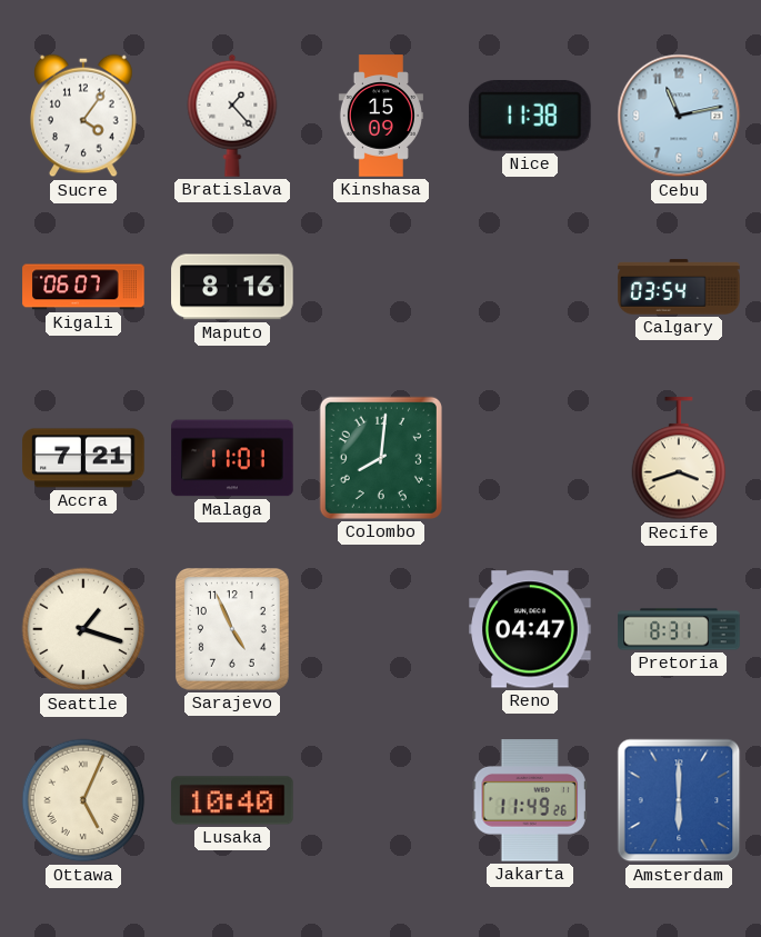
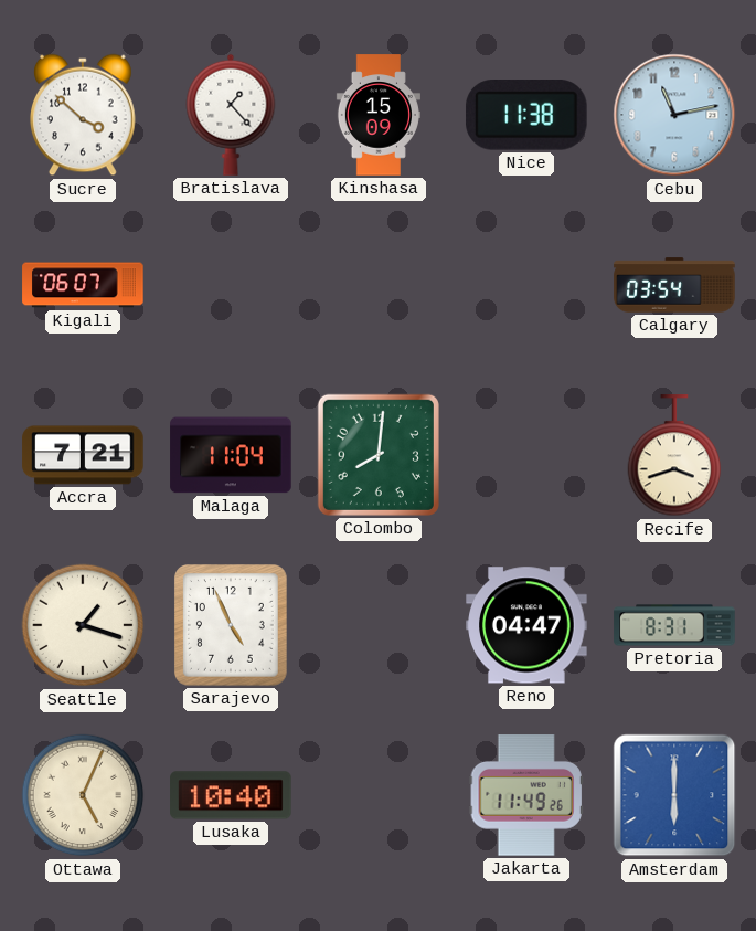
Sucre: 4:06 -> 3:52 (84, 115)
Maputo: 8:16 -> none (232, 287)
Malaga: 11:01 -> 11:04 (231, 455)
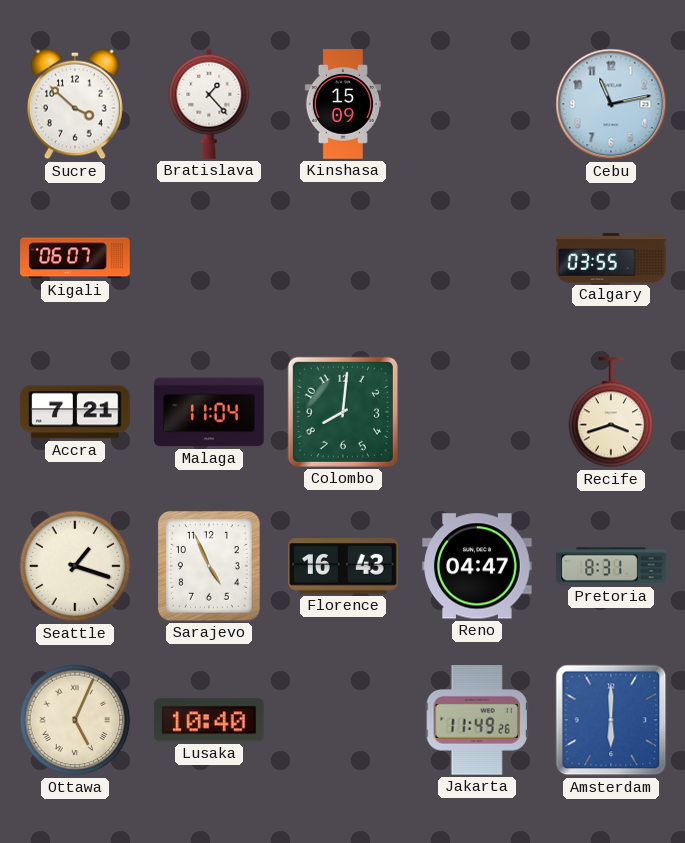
Nice: 11:38 -> none (526, 116)
Calgary: 03:54 -> 03:55 (611, 258)
Florence: none -> 16:43 (343, 566)
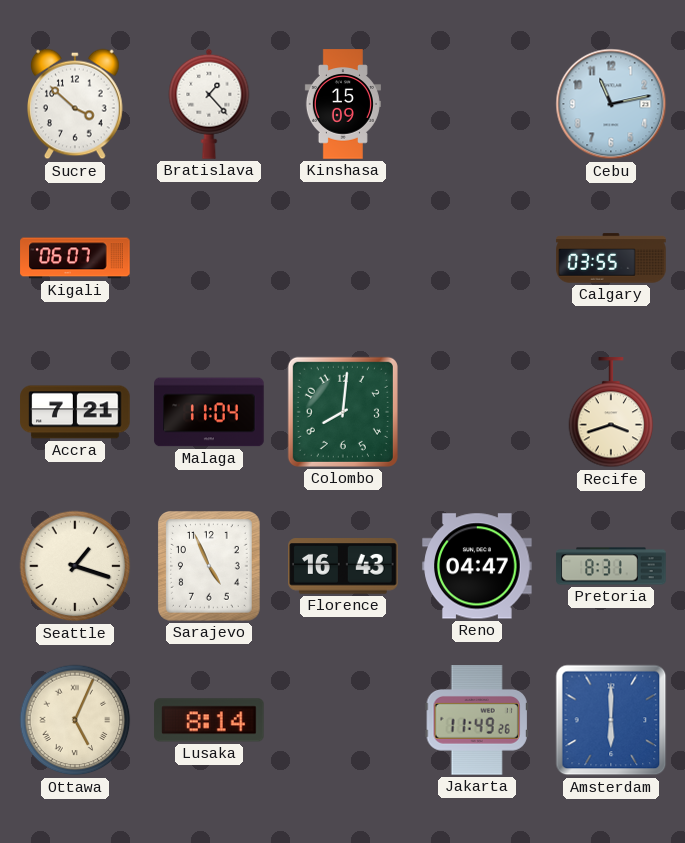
Lusaka: 10:40 -> 8:14 (209, 720)
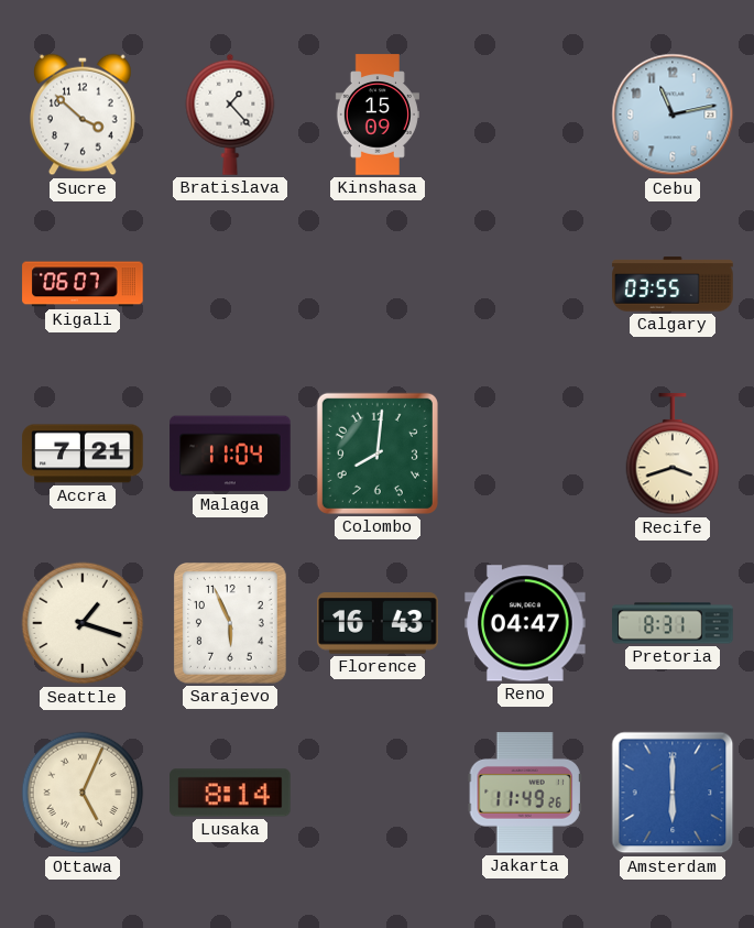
Sarajevo: 4:56 -> 5:56 (231, 624)
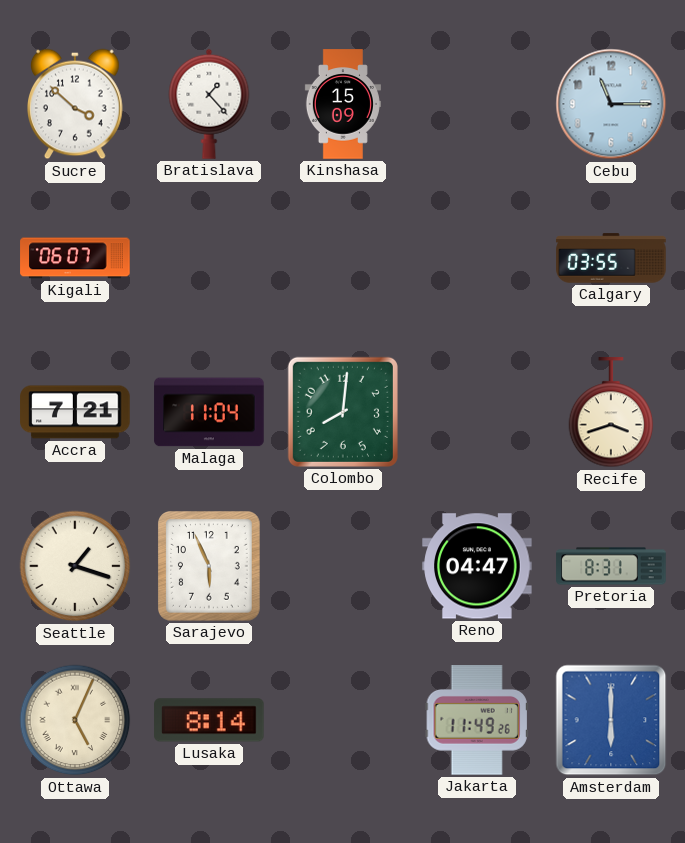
Cebu: 11:13 -> 11:15 (611, 104)
Florence: 16:43 -> none (378, 623)
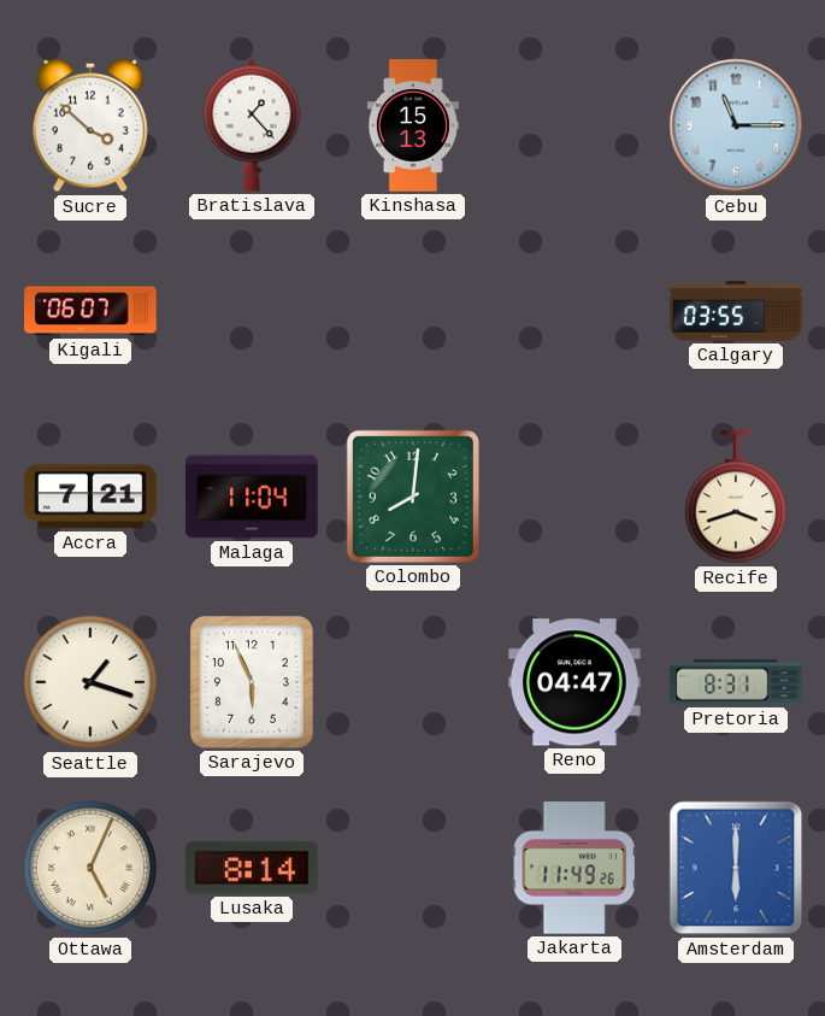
Kinshasa: 15:09 -> 15:13 (413, 125)
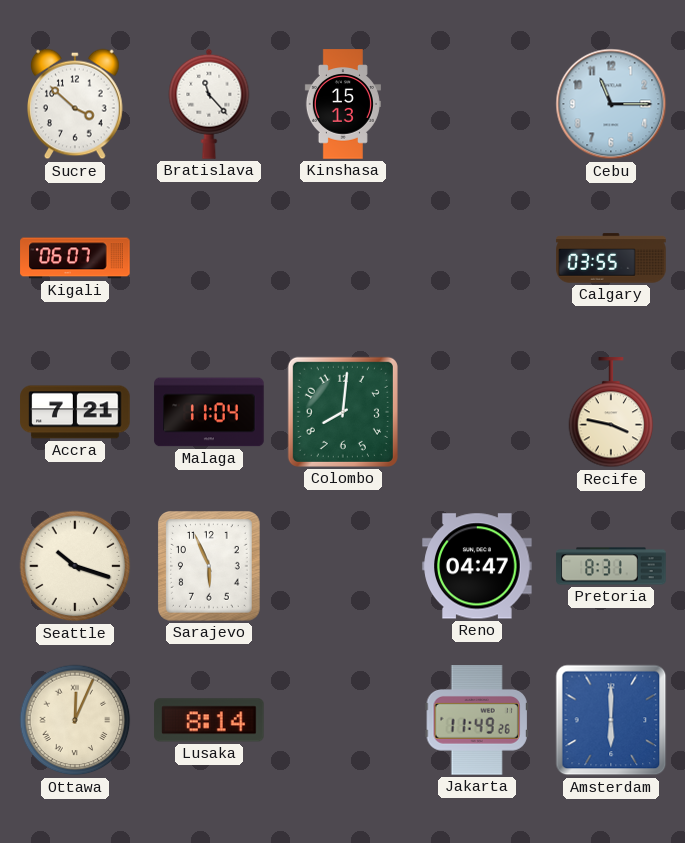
Bratislava: 1:23 -> 11:23 (209, 104)
Recife: 3:42 -> 3:47 (611, 413)
Seattle: 1:18 -> 10:18 (75, 566)
Ottawa: 5:04 -> 12:04 (75, 720)
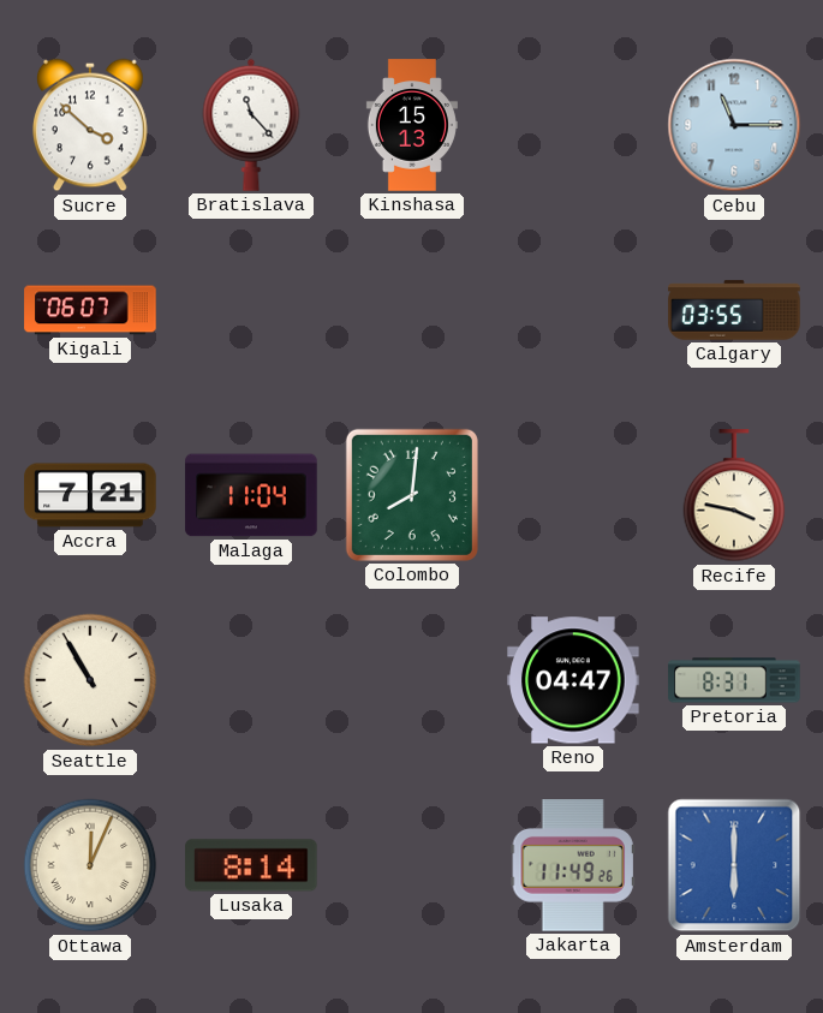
Seattle: 10:18 -> 10:55 (90, 680)
Sarajevo: 5:56 -> none (210, 567)
